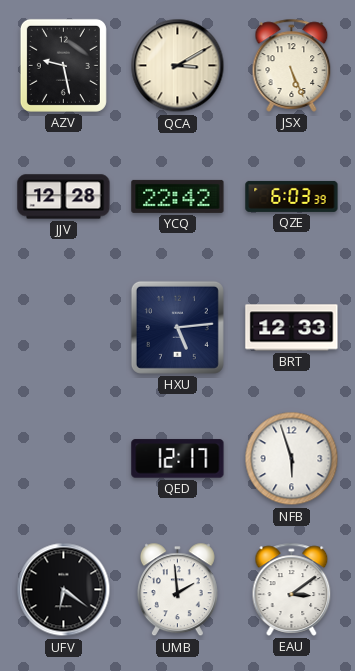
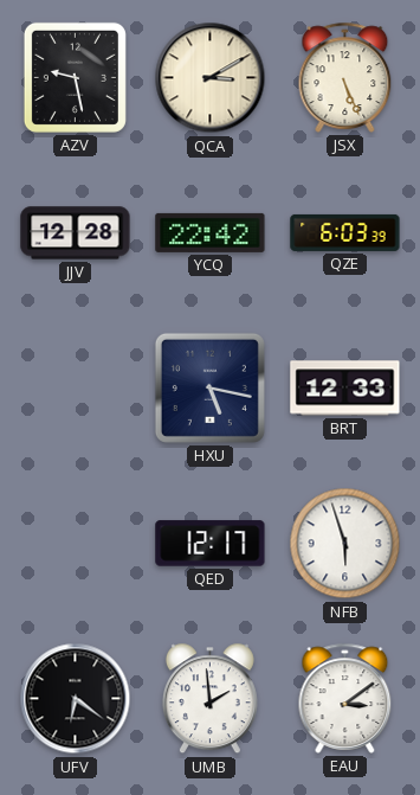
HXU: 5:14 -> 5:17 (209, 387)
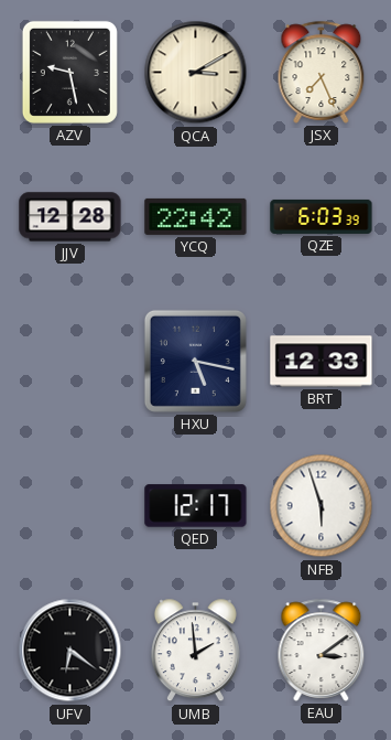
JSX: 5:26 -> 7:26 (322, 72)
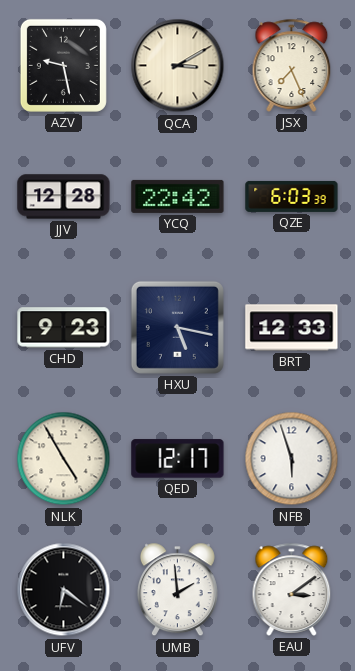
CHD: none -> 9:23 (64, 328)
NLK: none -> 4:55 (64, 459)
